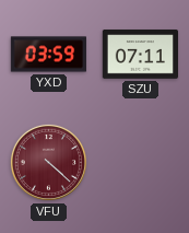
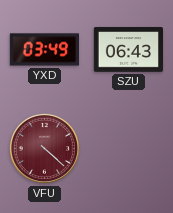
YXD: 03:59 -> 03:49 (44, 50)
SZU: 07:11 -> 06:43 (128, 50)
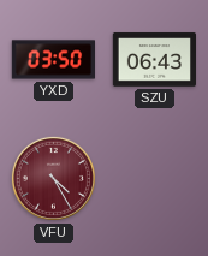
YXD: 03:49 -> 03:50 (53, 60)
VFU: 4:22 -> 4:25 (53, 178)
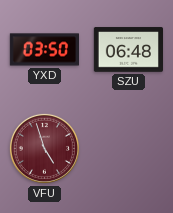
SZU: 06:43 -> 06:48 (128, 50)
VFU: 4:25 -> 4:57 (44, 148)
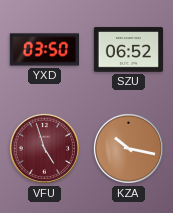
SZU: 06:48 -> 06:52 (128, 50)
KZA: none -> 10:17 (128, 148)
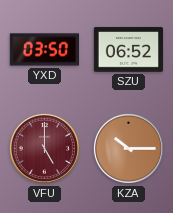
VFU: 4:57 -> 5:00 (44, 148)
KZA: 10:17 -> 10:15 (128, 148)
